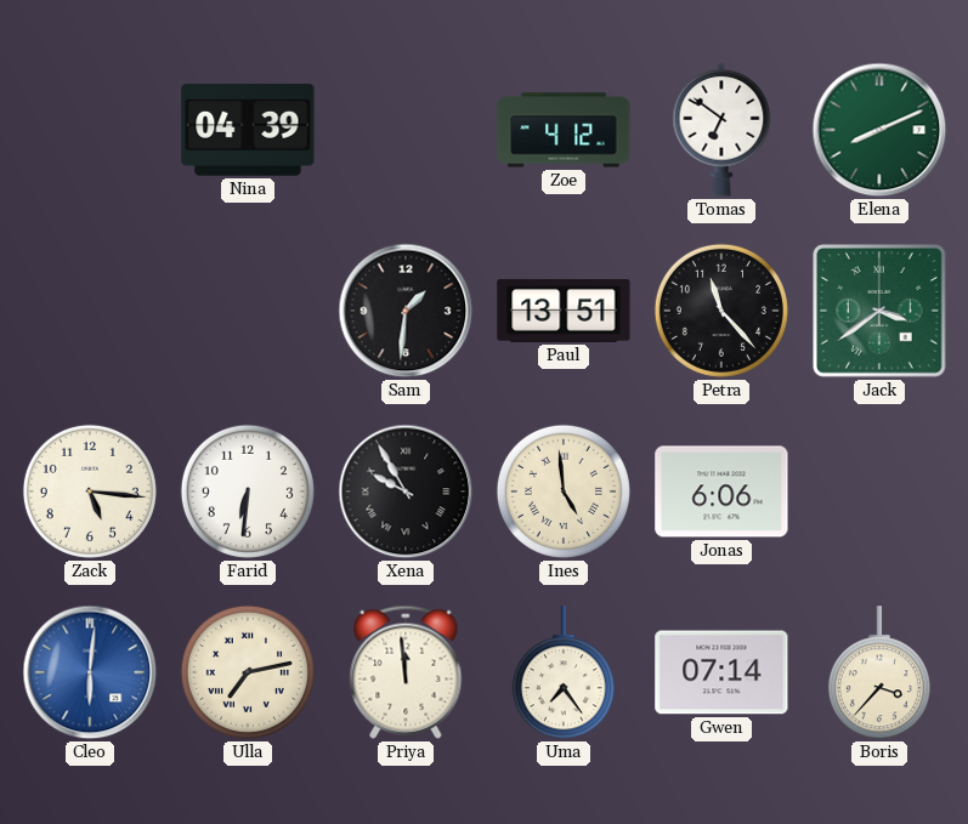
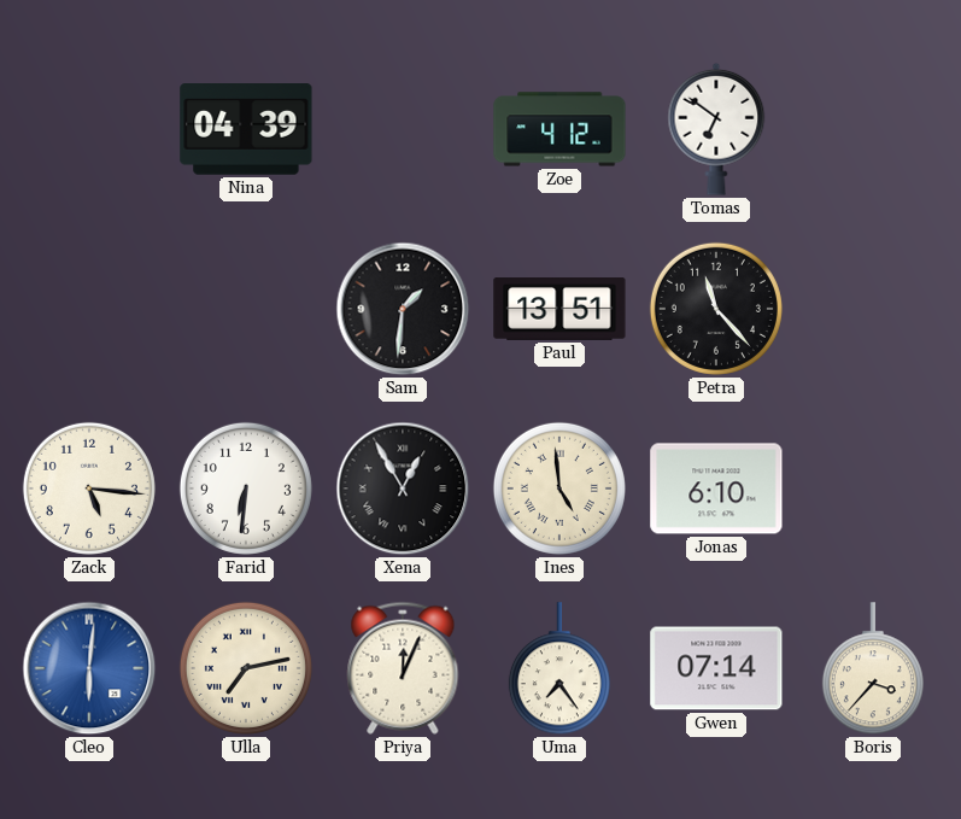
Elena: 8:11 -> none (879, 130)
Jack: 3:39 -> none (881, 312)
Xena: 9:55 -> 12:55 (403, 489)
Jonas: 6:06 -> 6:10 (716, 489)
Priya: 11:59 -> 12:04 (403, 668)
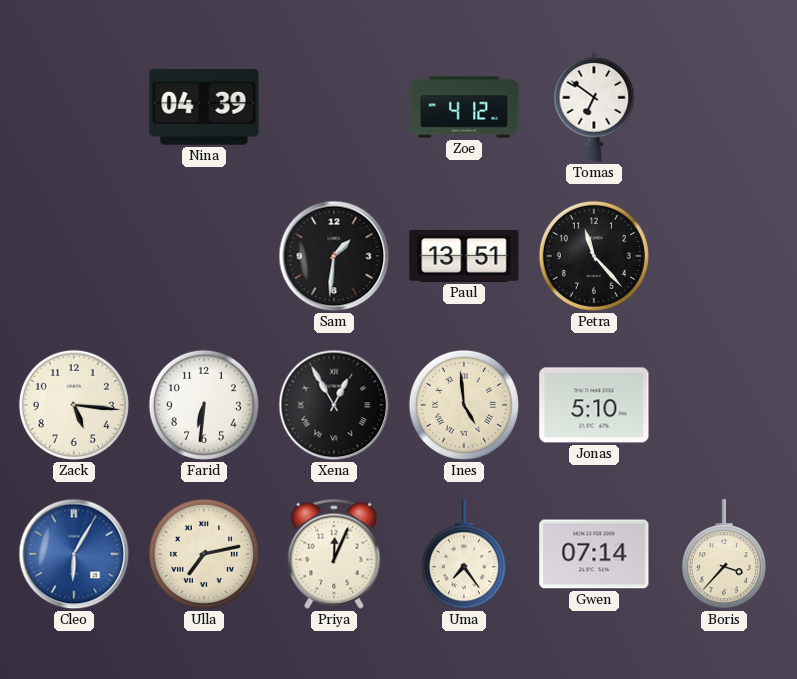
Jonas: 6:10 -> 5:10 (594, 405)
Cleo: 6:01 -> 6:05 (74, 554)
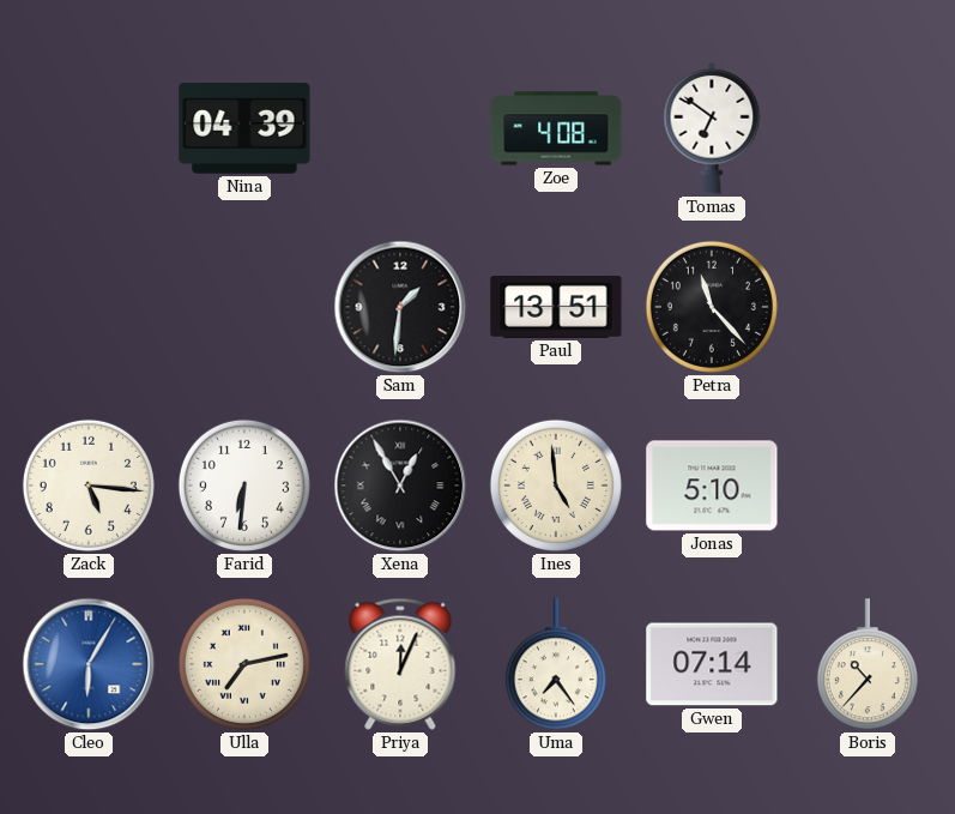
Zoe: 4:12 -> 4:08 (556, 128)
Boris: 3:37 -> 10:37 (868, 665)
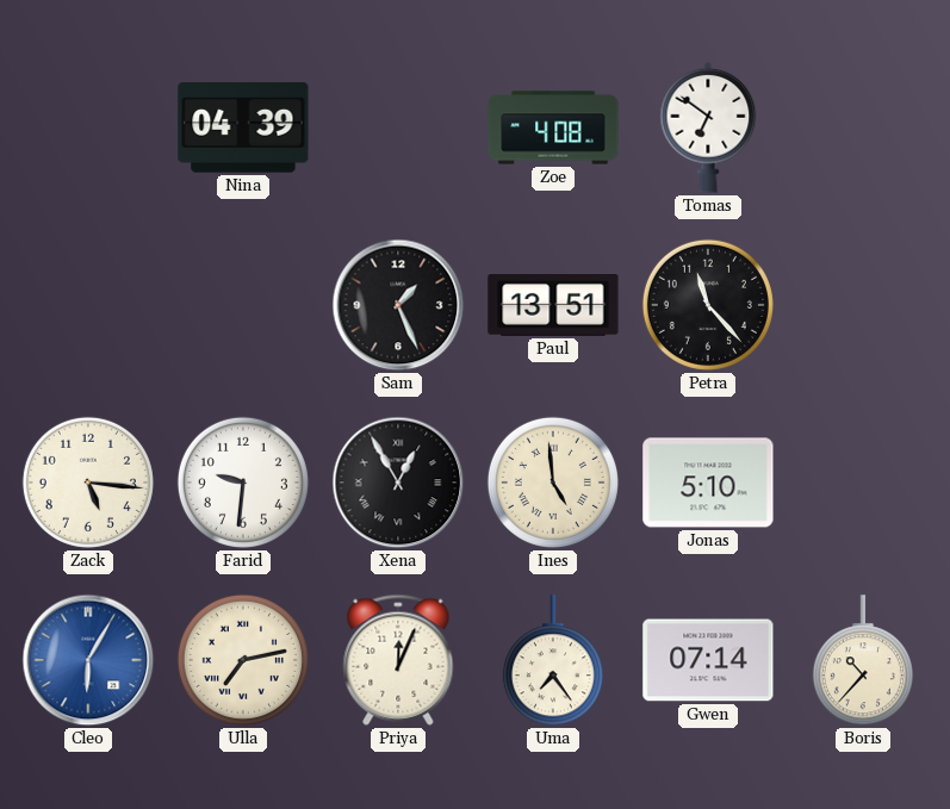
Sam: 1:31 -> 1:26 (398, 305)
Farid: 6:31 -> 9:31 (243, 483)
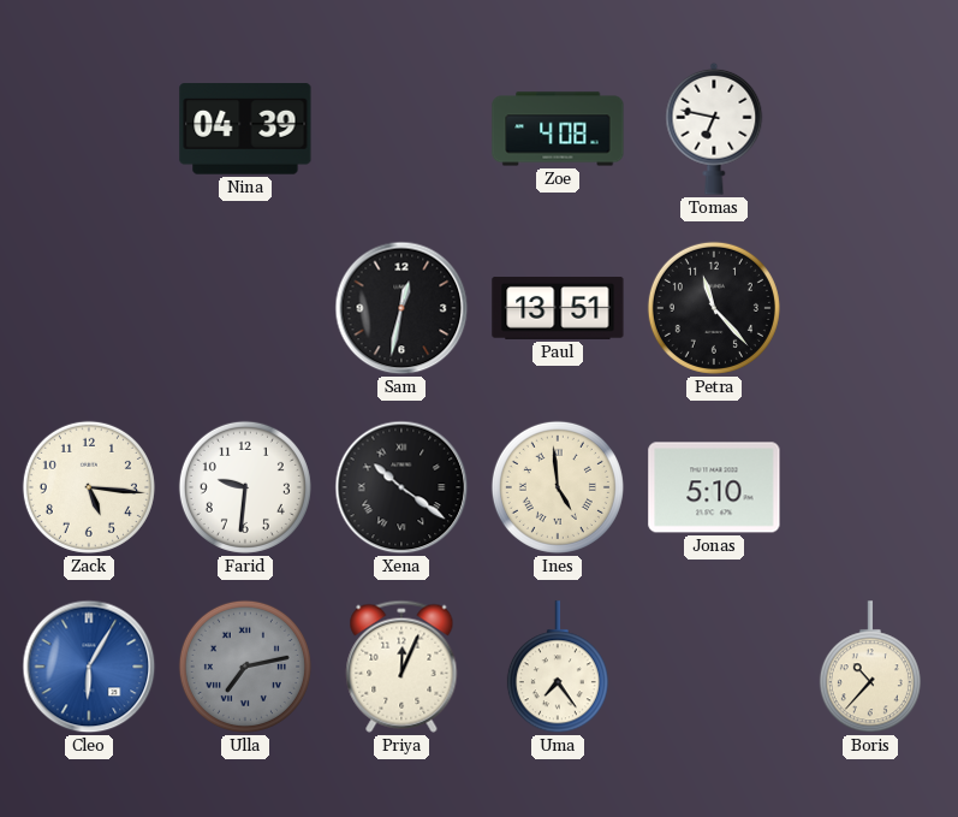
Tomas: 6:51 -> 6:47 (714, 129)
Sam: 1:26 -> 12:32 (401, 308)
Xena: 12:55 -> 10:21 (401, 487)
Ulla dial: cream -> grey (245, 667)
Gwen: 07:14 -> none (708, 660)
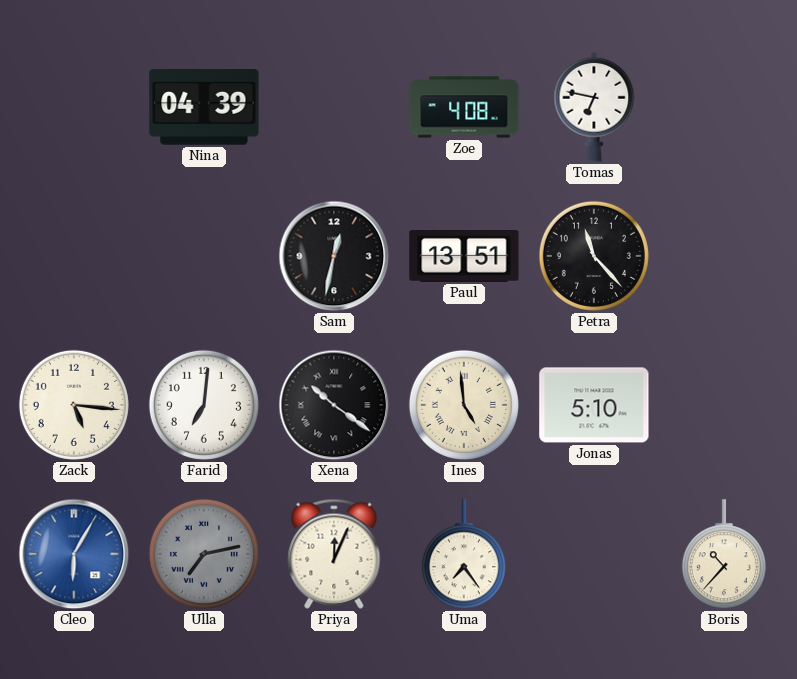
Farid: 9:31 -> 7:01 (204, 405)
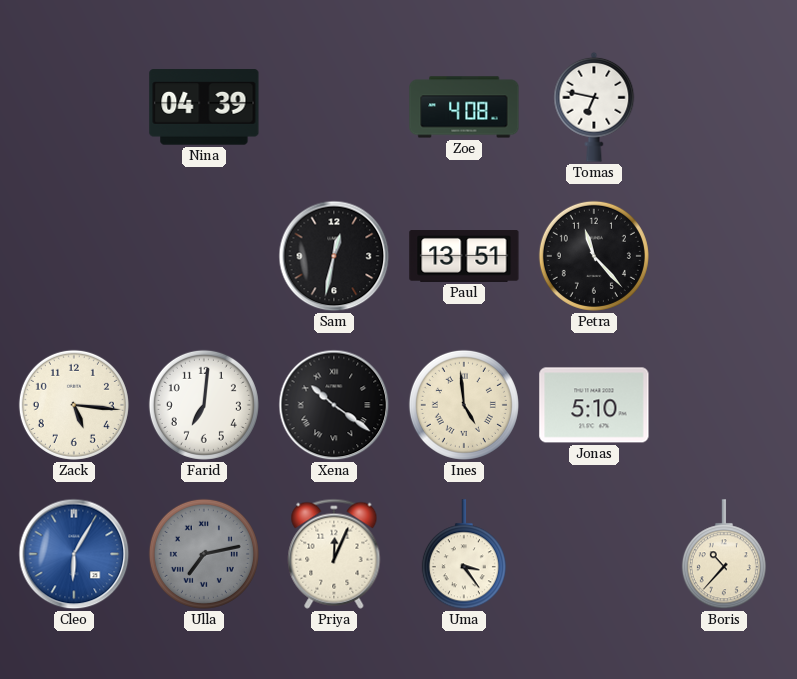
Uma: 7:24 -> 3:24 (464, 555)
